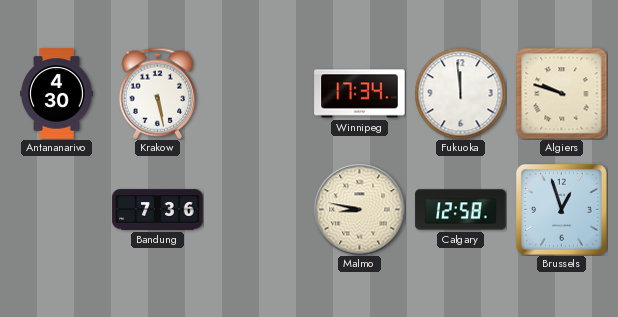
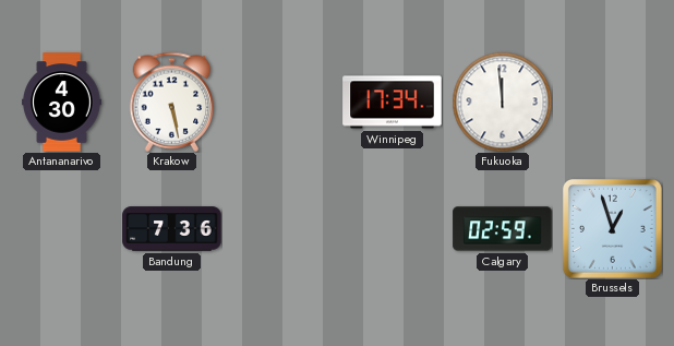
Algiers: 9:48 -> none (561, 93)
Malmo: 8:47 -> none (359, 209)
Calgary: 12:58 -> 02:59 (503, 229)
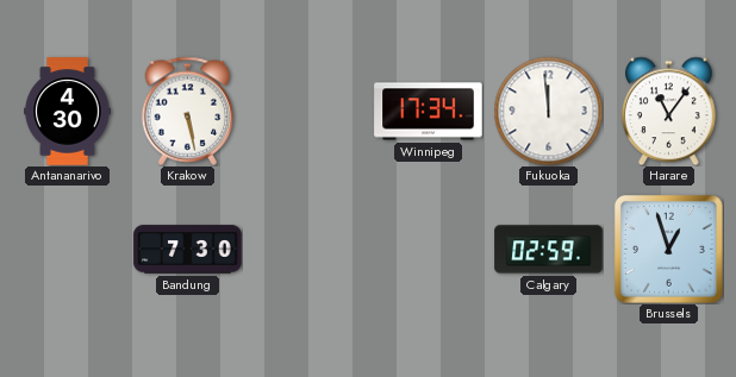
Harare: none -> 11:06 (669, 111)
Bandung: 7:36 -> 7:30 (188, 250)
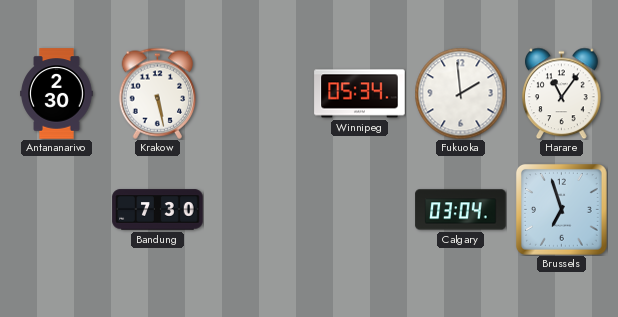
Antananarivo: 4:30 -> 2:30 (57, 94)
Winnipeg: 17:34 -> 05:34 (360, 94)
Fukuoka: 11:59 -> 1:59 (460, 93)
Calgary: 02:59 -> 03:04 (461, 210)
Brussels: 12:57 -> 6:57 (561, 209)
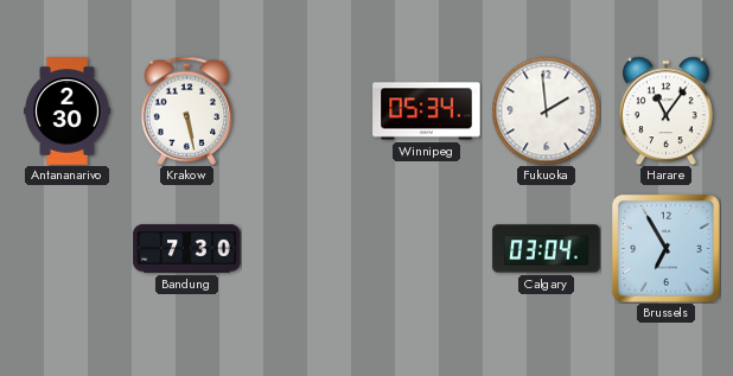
Brussels: 6:57 -> 6:55 (665, 248)
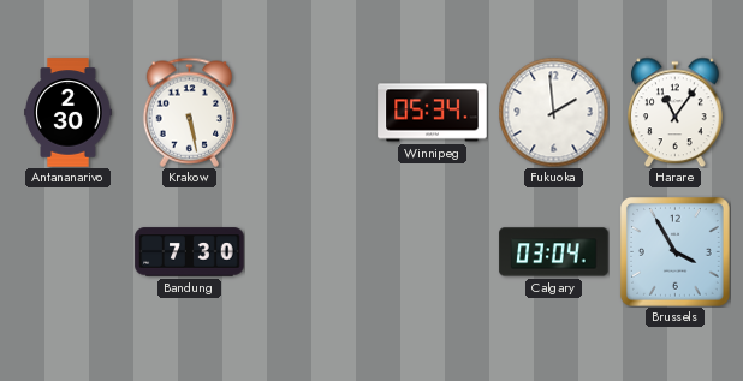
Brussels: 6:55 -> 3:55 (674, 251)
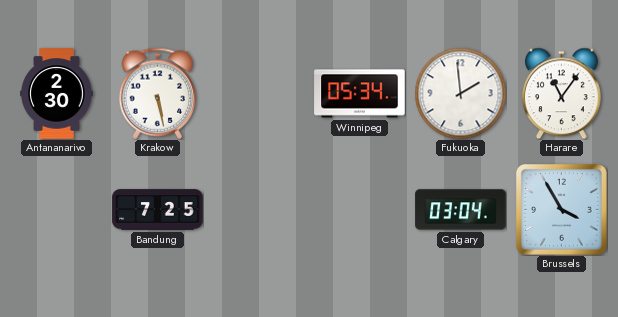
Bandung: 7:30 -> 7:25 (158, 210)
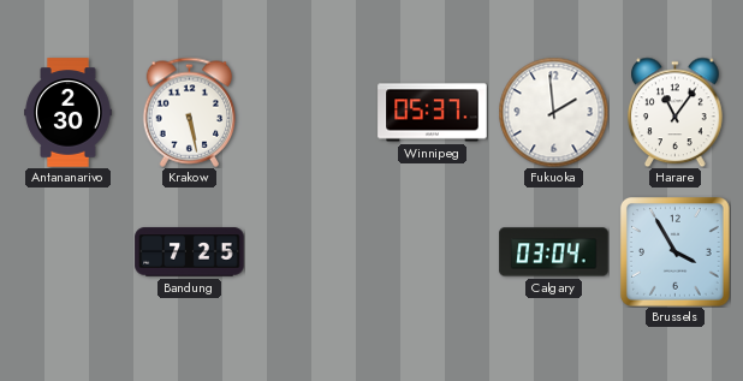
Winnipeg: 05:34 -> 05:37 (433, 113)
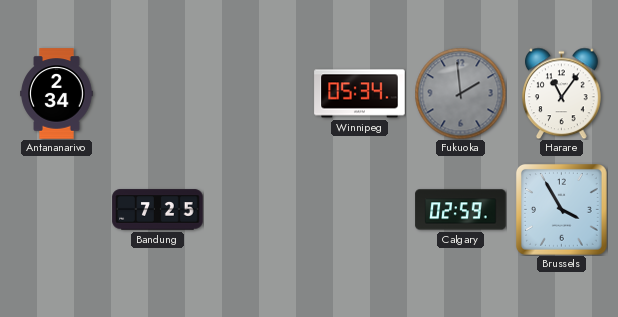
Antananarivo: 2:30 -> 2:34 (57, 94)
Krakow: 5:28 -> none (190, 112)
Winnipeg: 05:37 -> 05:34 (360, 94)
Fukuoka dial: white -> grey (460, 93)
Calgary: 03:04 -> 02:59 (461, 210)
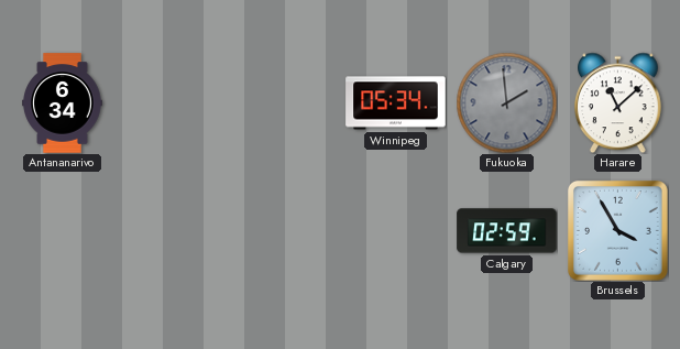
Antananarivo: 2:34 -> 6:34 (63, 103)
Harare: 11:06 -> 11:08 (618, 102)
Bandung: 7:25 -> none (158, 210)
